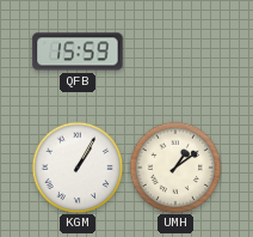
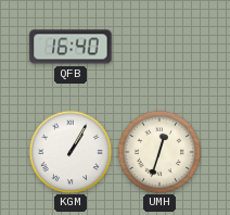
QFB: 15:59 -> 16:40 (71, 47)
UMH: 1:09 -> 12:33 (159, 152)
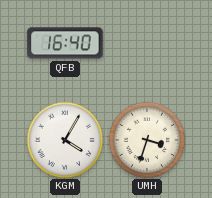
KGM: 1:05 -> 4:05 (65, 140)
UMH: 12:33 -> 3:33 (147, 140)
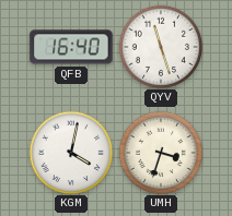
QYV: none -> 11:27 (161, 47)
KGM: 4:05 -> 4:02 (71, 153)
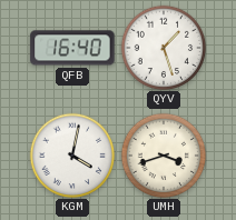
QYV: 11:27 -> 1:27 (164, 48)
UMH: 3:33 -> 3:42 (164, 156)
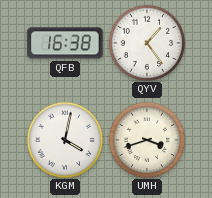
QFB: 16:40 -> 16:38 (65, 43)
QYV: 1:27 -> 1:24 (147, 43)
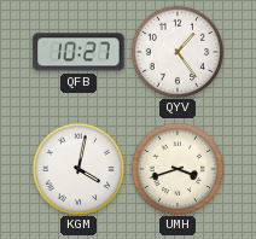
QFB: 16:38 -> 10:27 (78, 52)
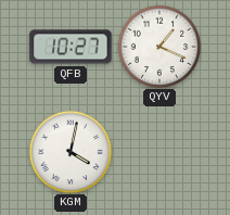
QYV: 1:24 -> 1:19 (159, 47)
UMH: 3:42 -> none (178, 169)
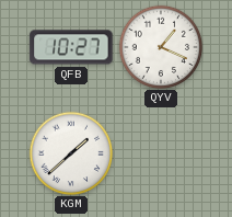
KGM: 4:02 -> 1:38 (71, 153)
